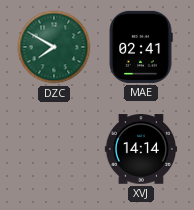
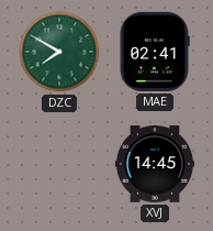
XVJ: 14:14 -> 14:45 (154, 164)
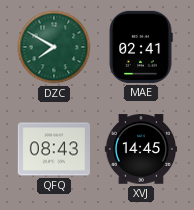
QFQ: none -> 08:43 (54, 149)
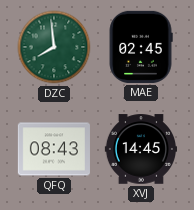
DZC: 7:50 -> 7:59 (54, 47)
MAE: 02:41 -> 02:45 (141, 47)
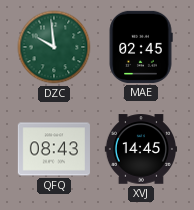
DZC: 7:59 -> 9:59 (54, 47)
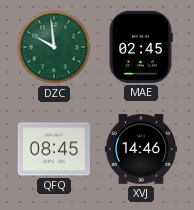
QFQ: 08:43 -> 08:45 (54, 149)
XVJ: 14:45 -> 14:46 (140, 149)
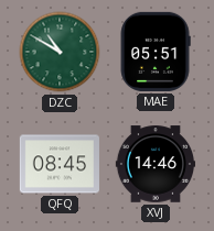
DZC: 9:59 -> 10:50 (60, 52)
MAE: 02:45 -> 05:51 (156, 52)
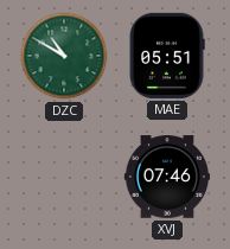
QFQ: 08:45 -> none (60, 164)
XVJ: 14:46 -> 07:46 (166, 177)
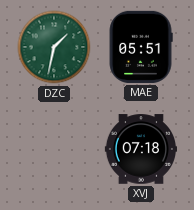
DZC: 10:50 -> 1:32 (54, 47)
XVJ: 07:46 -> 07:18 (140, 149)
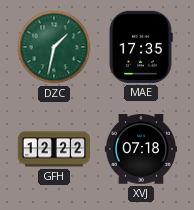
MAE: 05:51 -> 17:35 (141, 47)
GFH: none -> 12:22 (53, 149)
